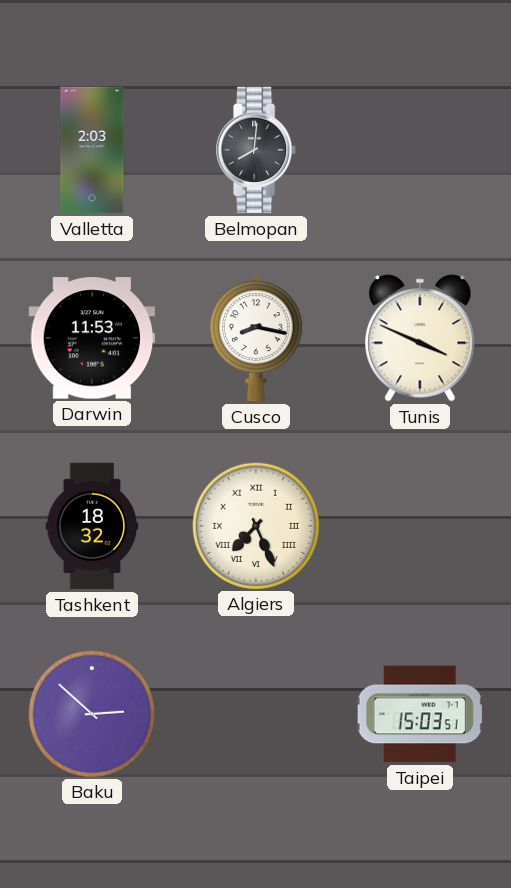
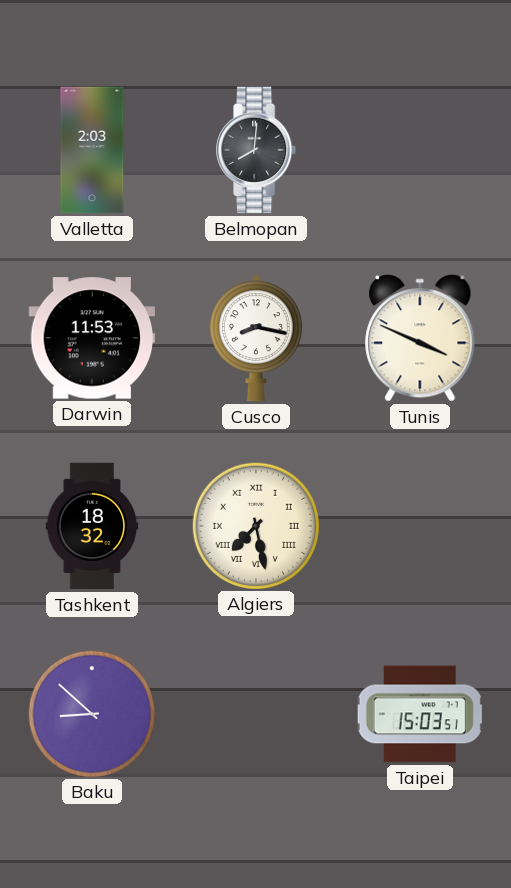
Algiers: 7:26 -> 7:28 (255, 525)
Baku: 2:52 -> 8:52 (91, 713)
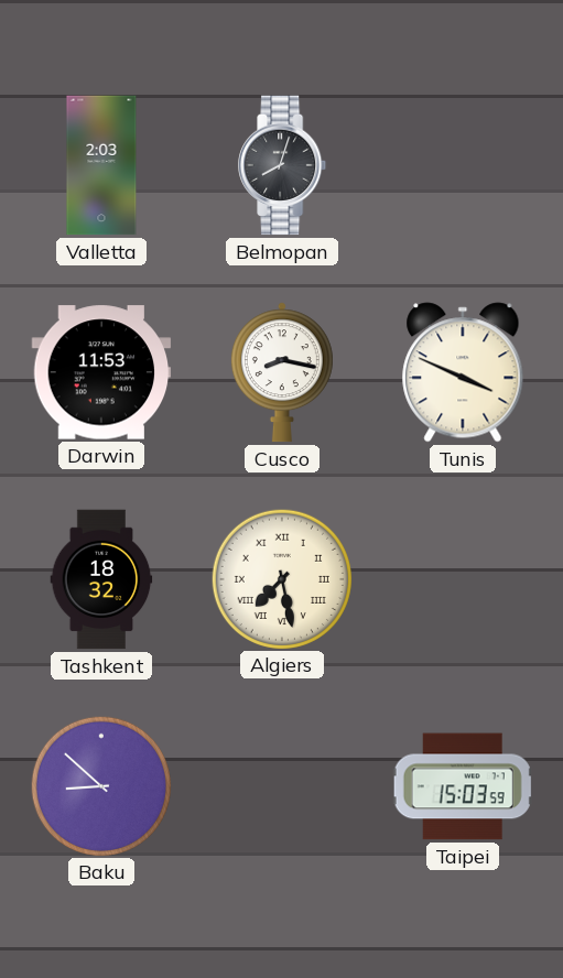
Belmopan: 8:01 -> 8:03 (283, 165)
Taipei: 15:03:51 -> 15:03:59 (463, 786)
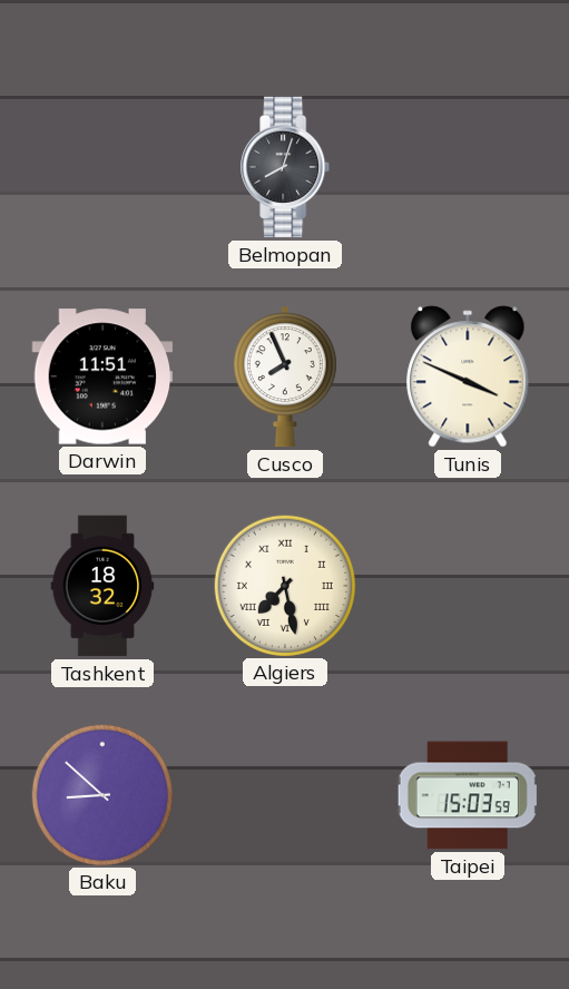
Valletta: 2:03 -> none (101, 165)
Darwin: 11:53 -> 11:51 (102, 376)
Cusco: 8:17 -> 7:56 (285, 376)
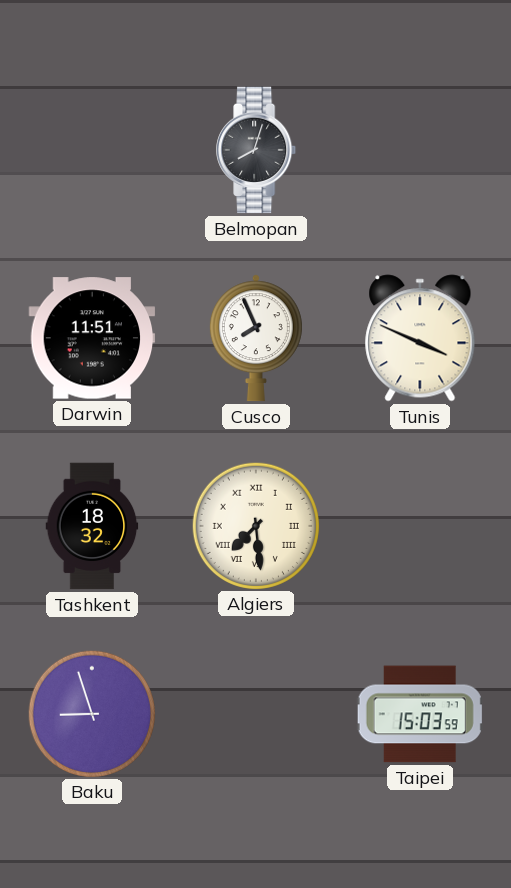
Algiers: 7:28 -> 7:29 (255, 525)
Baku: 8:52 -> 8:57 (91, 713)
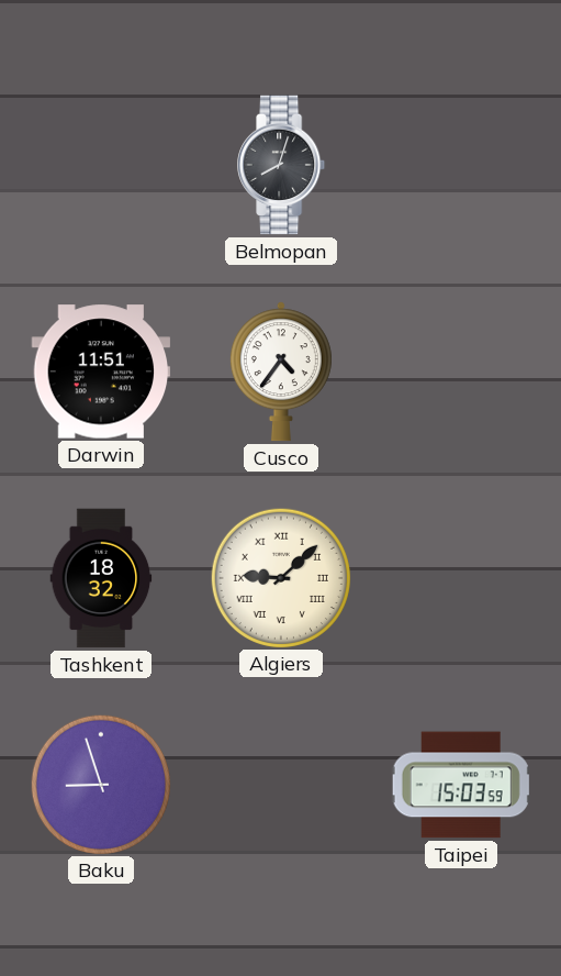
Cusco: 7:56 -> 4:36 (281, 371)
Tunis: 3:49 -> none (420, 338)
Algiers: 7:29 -> 9:08 (280, 577)
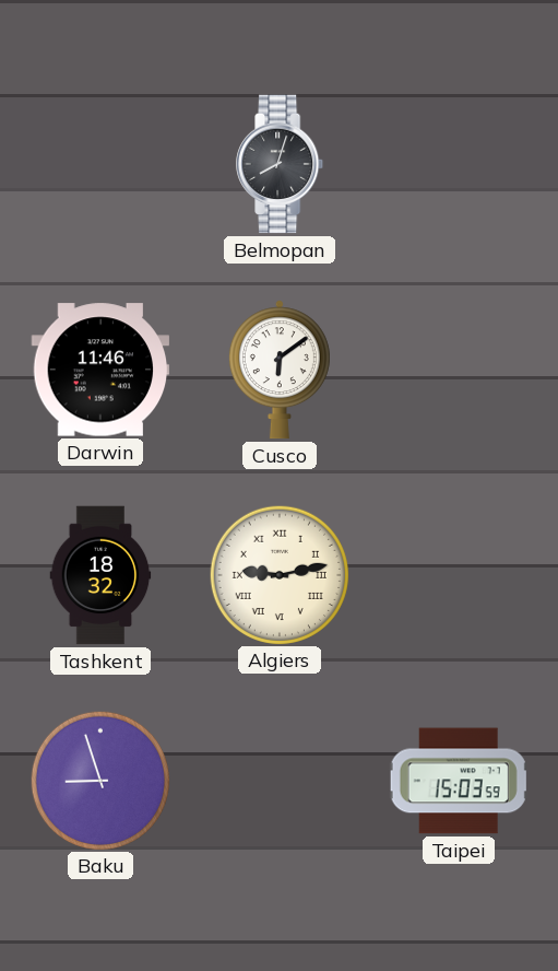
Darwin: 11:51 -> 11:46 (100, 370)
Cusco: 4:36 -> 6:09 (280, 370)
Algiers: 9:08 -> 9:13 (278, 574)
